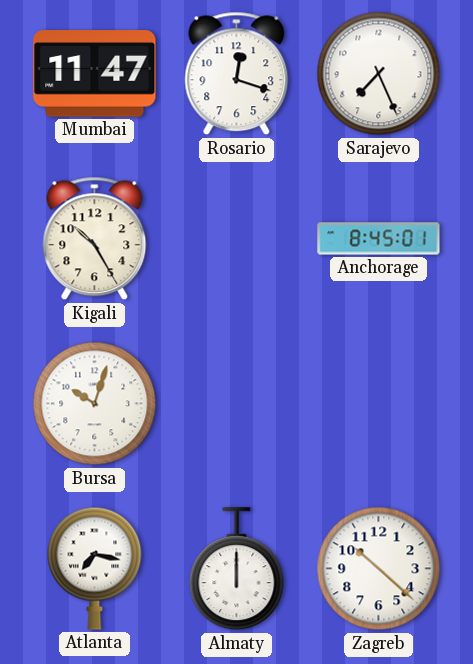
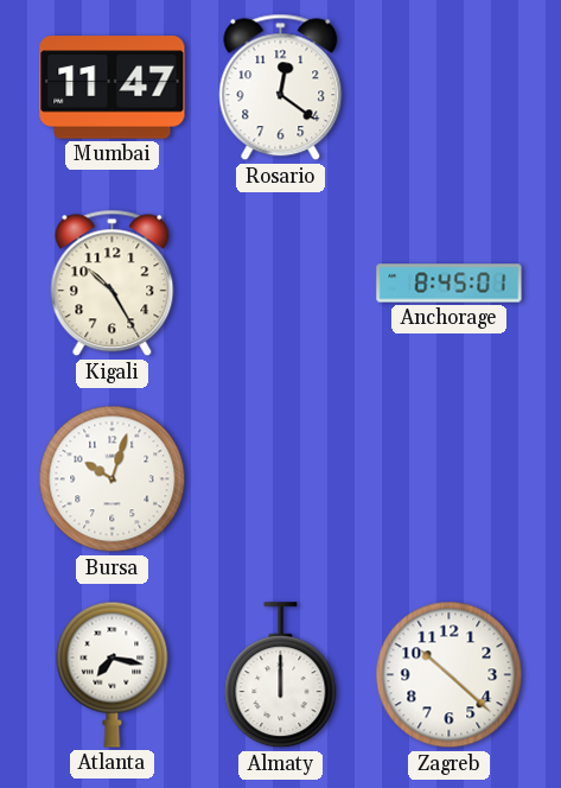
Rosario: 12:18 -> 12:21 (281, 88)
Sarajevo: 7:26 -> none (379, 74)
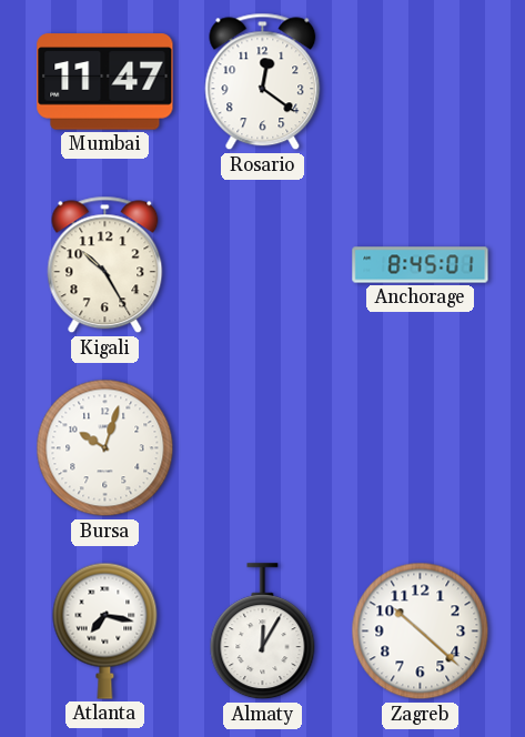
Almaty: 12:00 -> 12:05 (263, 632)
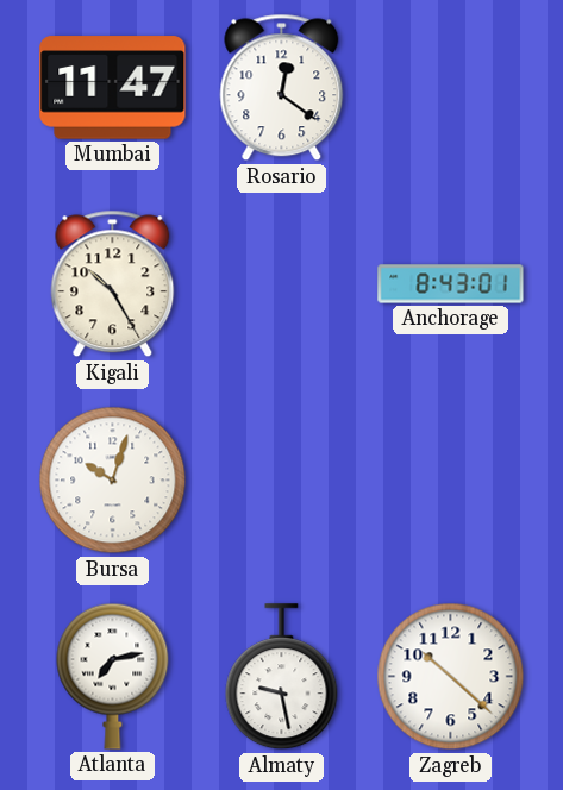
Anchorage: 8:45 -> 8:43 (451, 284)
Atlanta: 7:17 -> 7:13 (113, 676)
Almaty: 12:05 -> 9:28 (282, 677)
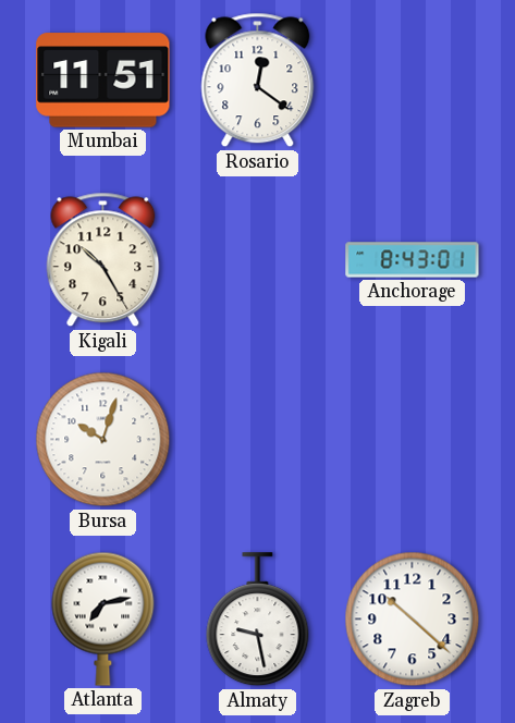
Mumbai: 11:47 -> 11:51 (103, 81)
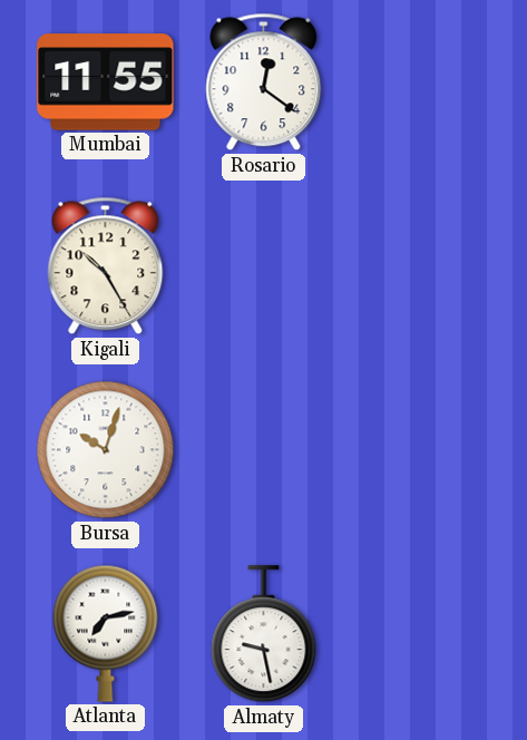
Mumbai: 11:51 -> 11:55 (106, 82)
Anchorage: 8:43 -> none (413, 260)
Zagreb: 10:22 -> none (413, 620)
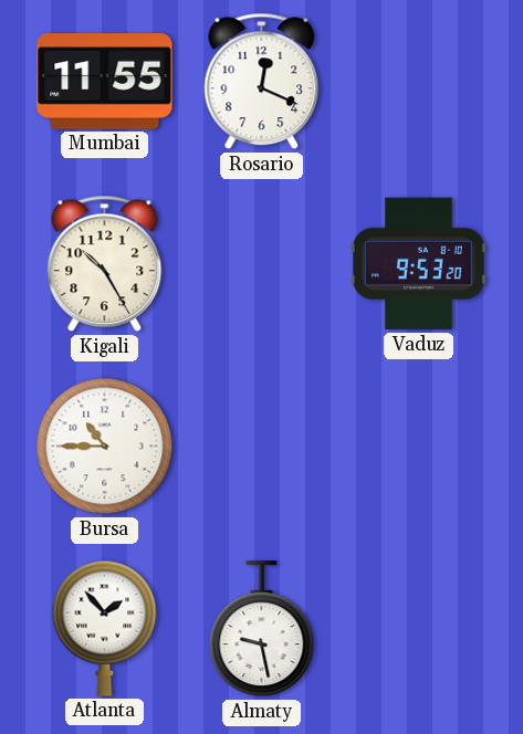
Rosario: 12:21 -> 12:19 (262, 82)
Vaduz: none -> 9:53 (418, 264)
Bursa: 10:03 -> 10:45 (105, 447)
Atlanta: 7:13 -> 1:53 (105, 628)
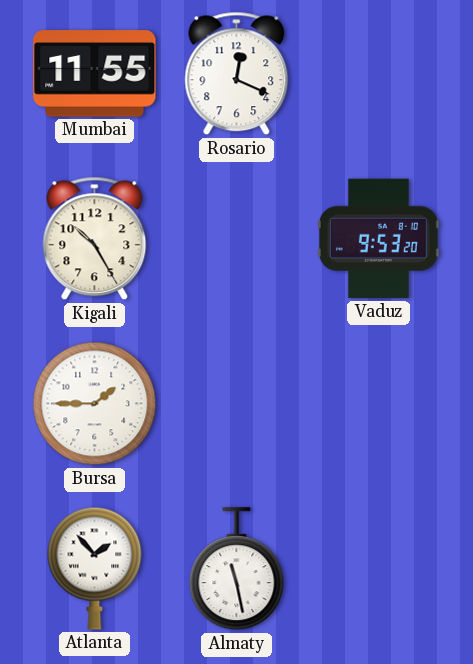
Bursa: 10:45 -> 1:45 (95, 404)
Almaty: 9:28 -> 11:28 (237, 569)
